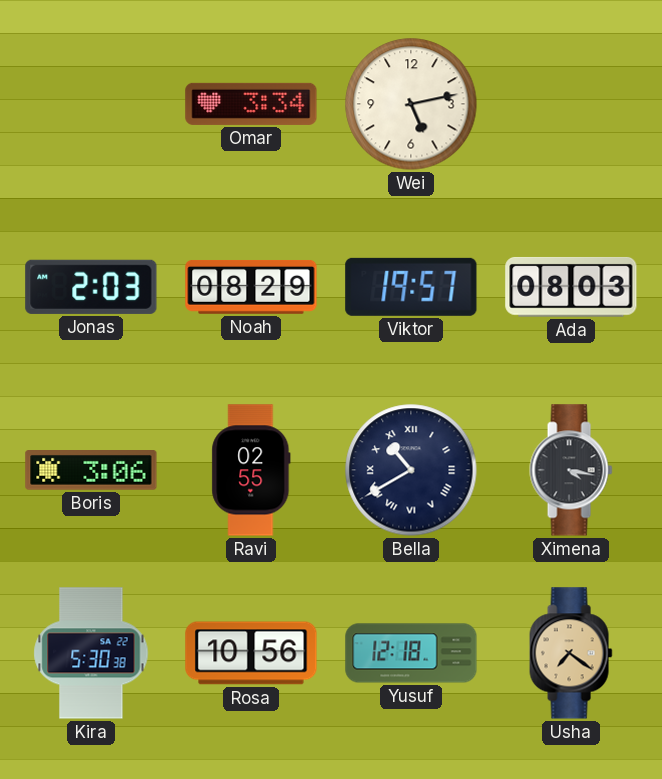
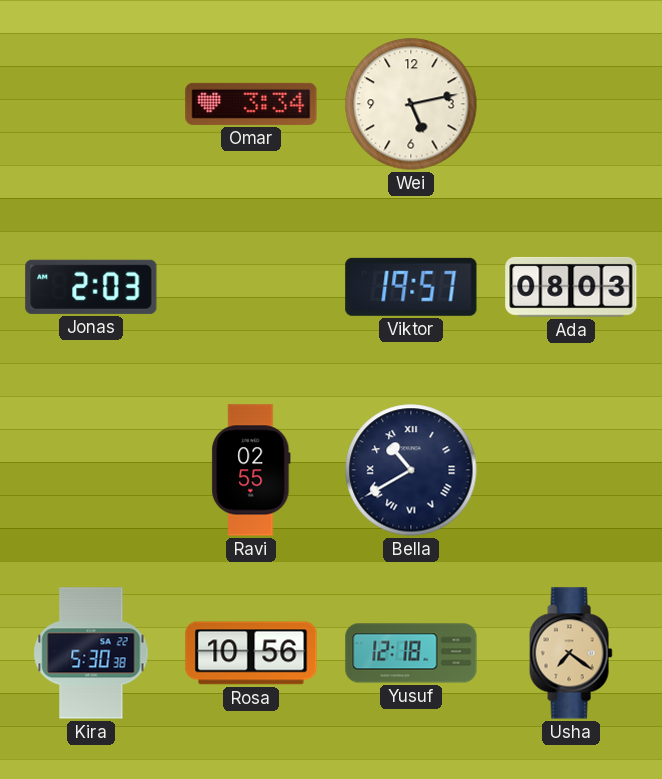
Noah: 08:29 -> none (251, 287)
Boris: 3:06 -> none (91, 471)
Ximena: 4:17 -> none (571, 470)
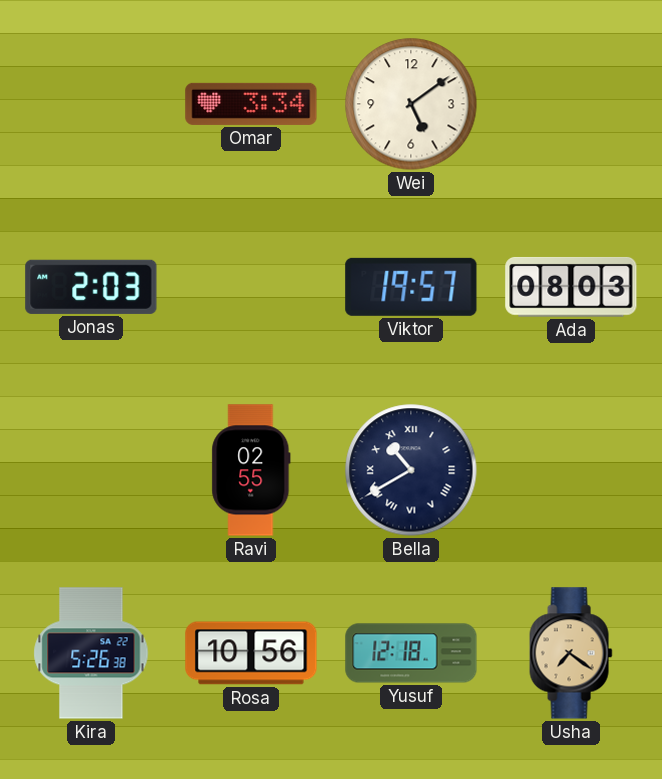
Wei: 5:13 -> 5:09 (411, 104)
Kira: 5:30 -> 5:26 (91, 653)
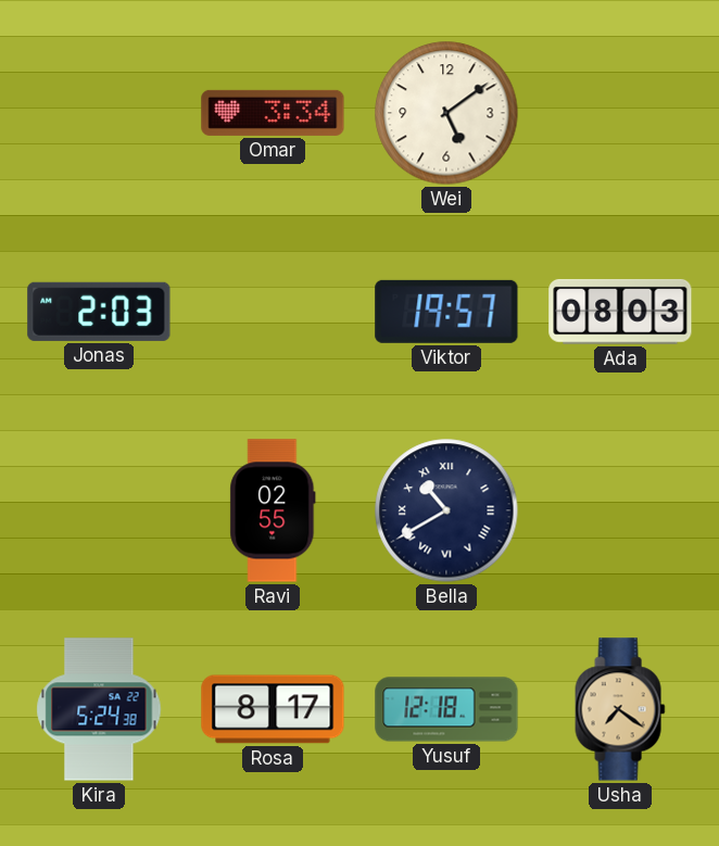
Kira: 5:26 -> 5:24 (99, 709)
Rosa: 10:56 -> 8:17 (273, 709)
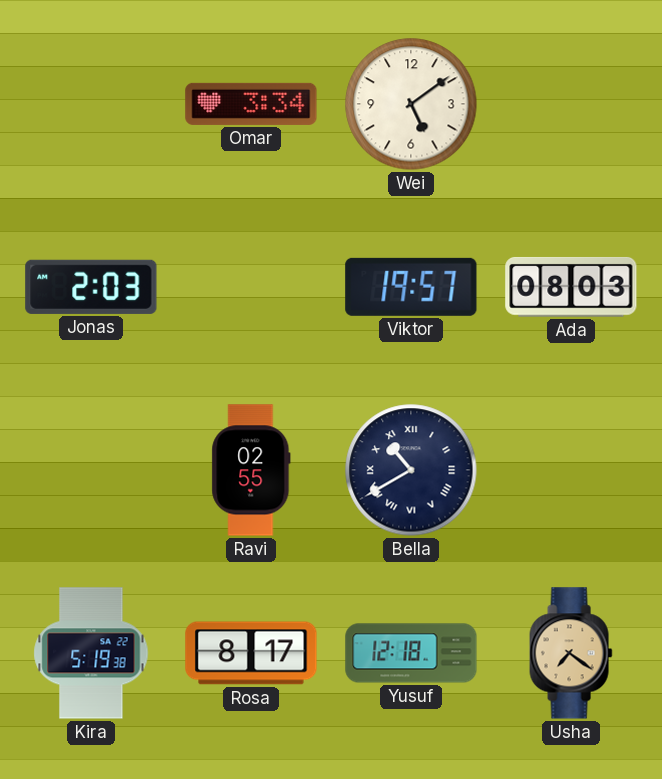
Kira: 5:24 -> 5:19 (91, 653)
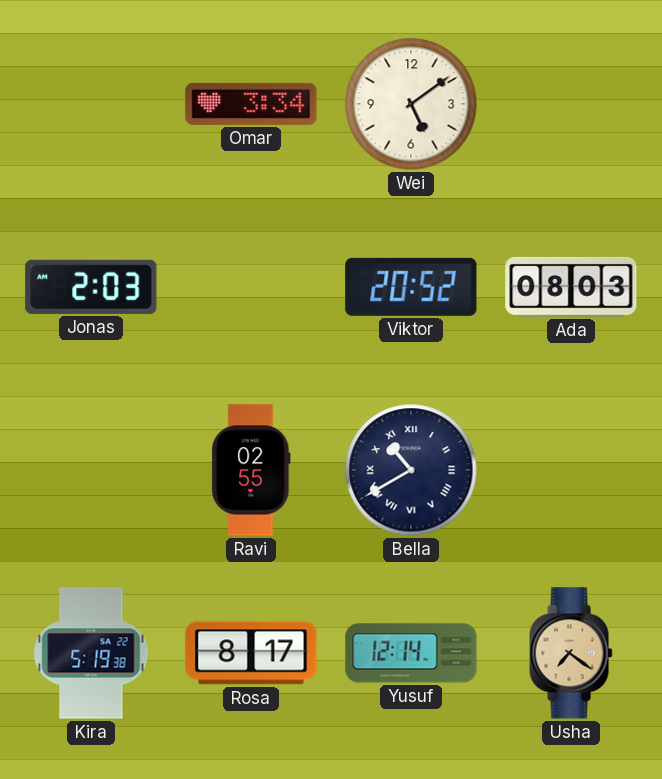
Viktor: 19:57 -> 20:52 (411, 287)
Yusuf: 12:18 -> 12:14 (411, 653)
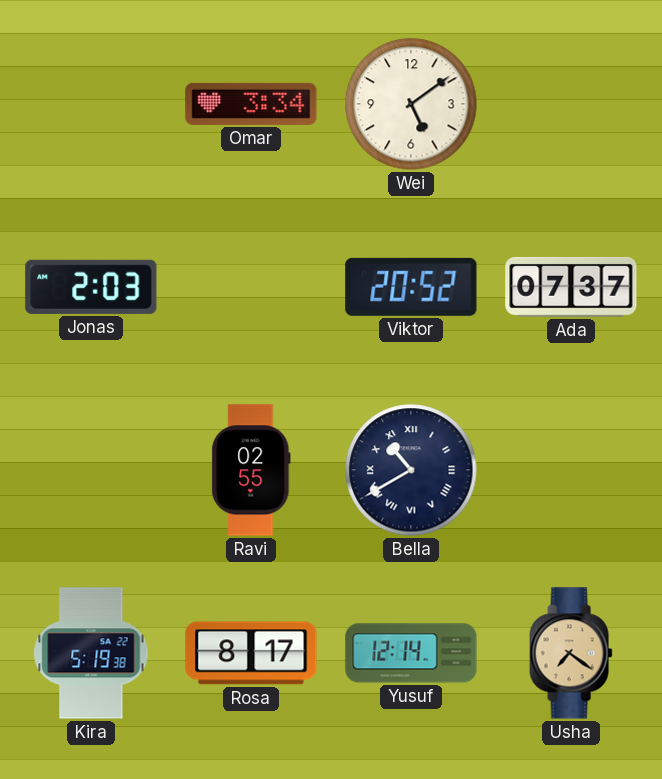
Ada: 08:03 -> 07:37 (571, 287)
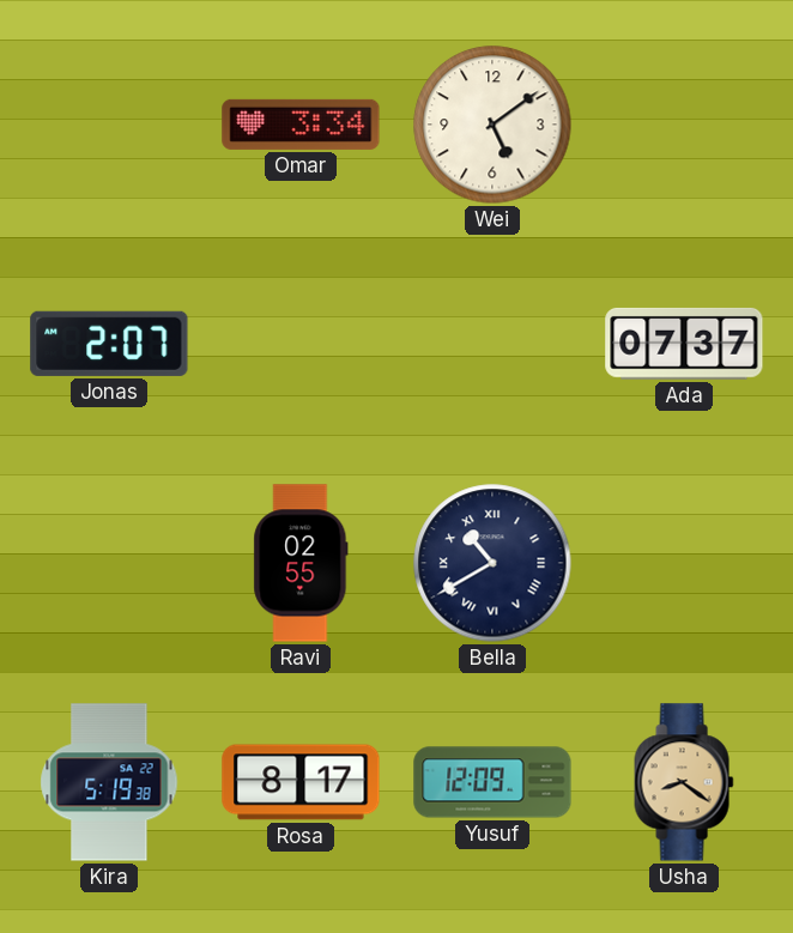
Jonas: 2:03 -> 2:07 (109, 344)
Viktor: 20:52 -> none (411, 287)
Yusuf: 12:14 -> 12:09 (492, 782)
Usha: 7:21 -> 8:21 (684, 782)
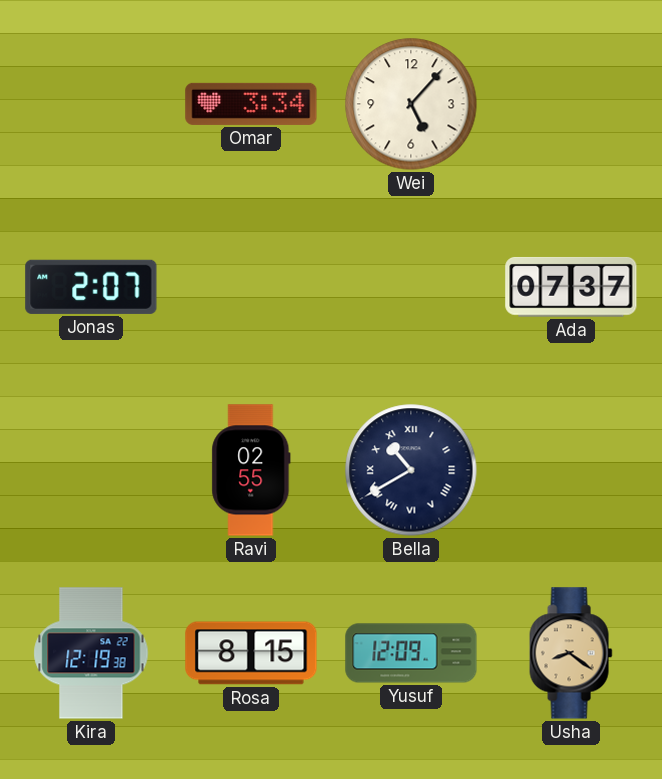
Wei: 5:09 -> 5:07 (411, 104)
Kira: 5:19 -> 12:19 (91, 653)
Rosa: 8:17 -> 8:15 (251, 653)
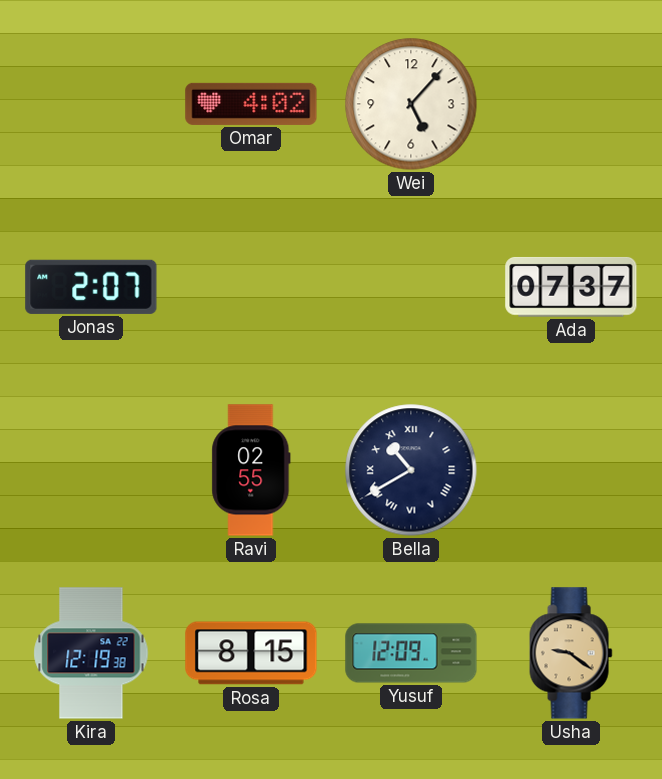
Omar: 3:34 -> 4:02 (251, 104)
Usha: 8:21 -> 9:21 (571, 653)
